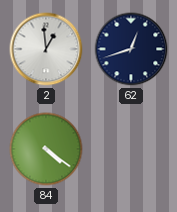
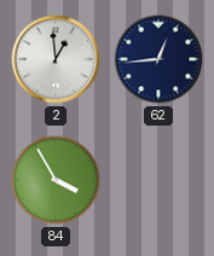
62: 12:42 -> 12:44 (158, 59)
84: 4:21 -> 3:55 (56, 180)
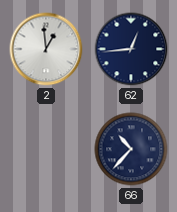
84: 3:55 -> none (56, 180)
66: none -> 10:37 (131, 149)
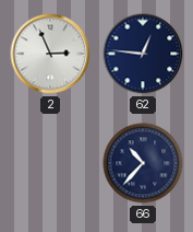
2: 12:59 -> 2:56 (50, 54)
62: 12:44 -> 12:46 (143, 54)
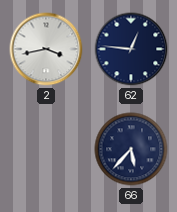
2: 2:56 -> 3:43 (46, 49)
66: 10:37 -> 5:37 (131, 149)
